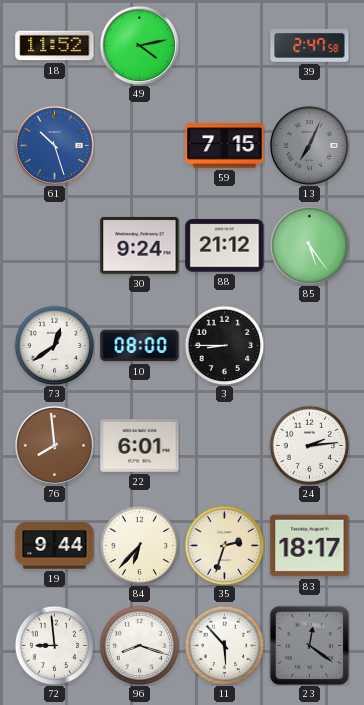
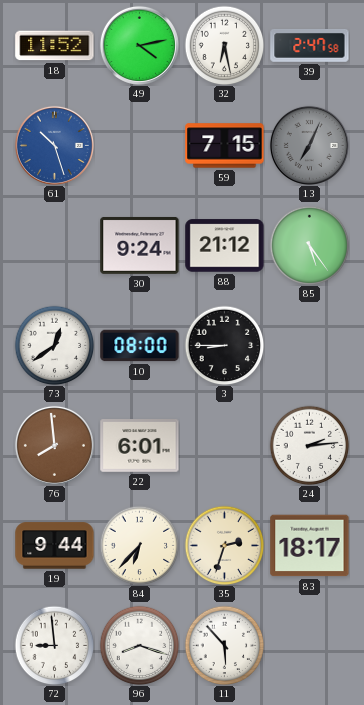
32: none -> 6:28 (224, 45)
23: 12:21 -> none (309, 645)
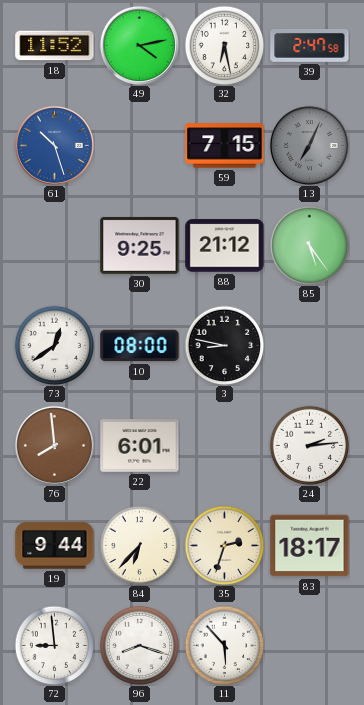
30: 9:24 -> 9:25 (140, 245)
3: 8:45 -> 8:47 (224, 345)
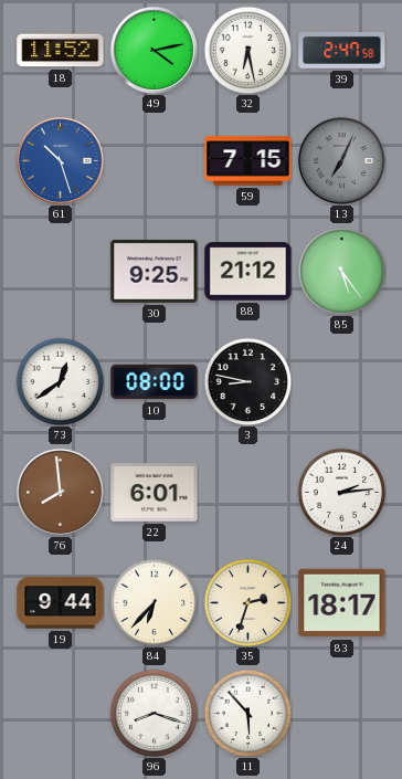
72: 8:59 -> none (54, 645)
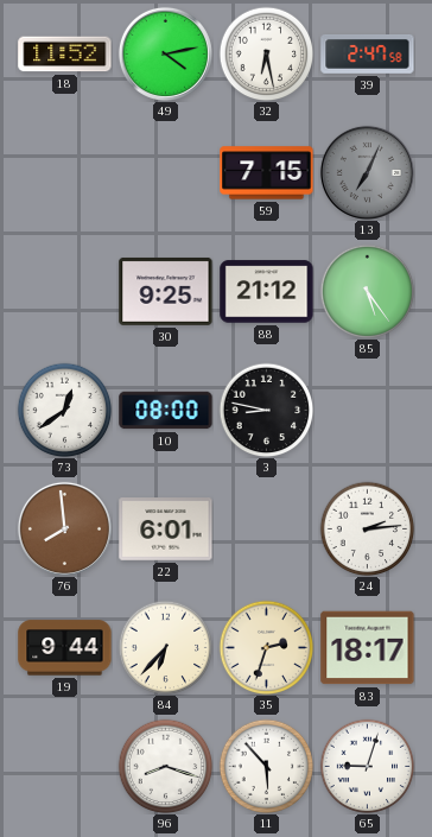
61: 10:27 -> none (60, 160)
65: none -> 9:03 (367, 766)
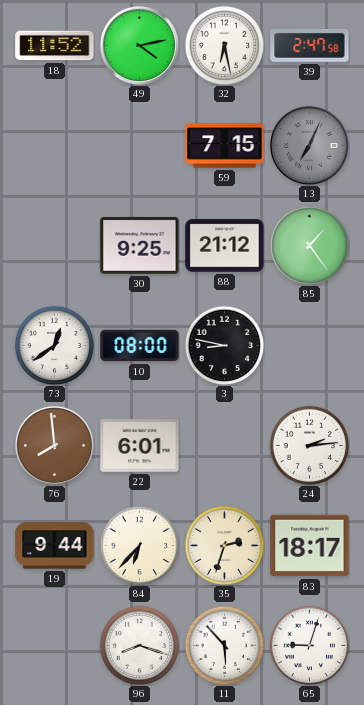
85: 5:24 -> 1:24 (309, 245)
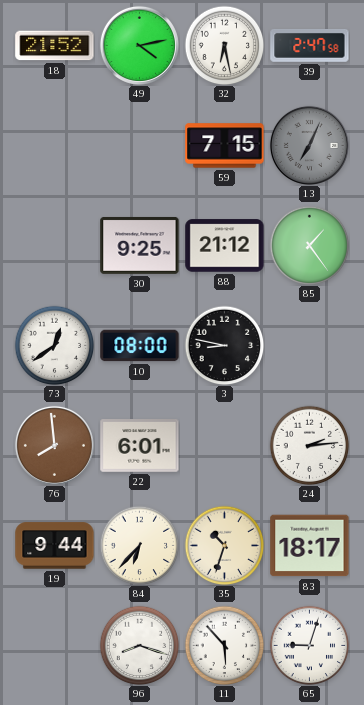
18: 11:52 -> 21:52 (55, 46)
35: 2:33 -> 10:33 (224, 545)
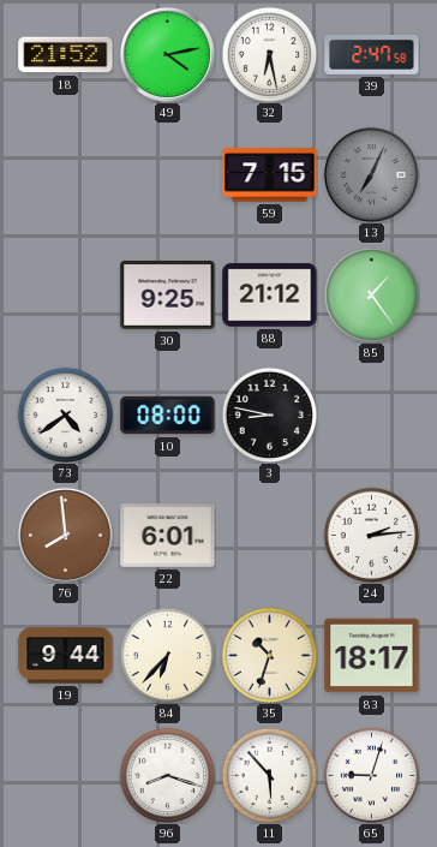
73: 12:39 -> 4:39 (65, 414)
